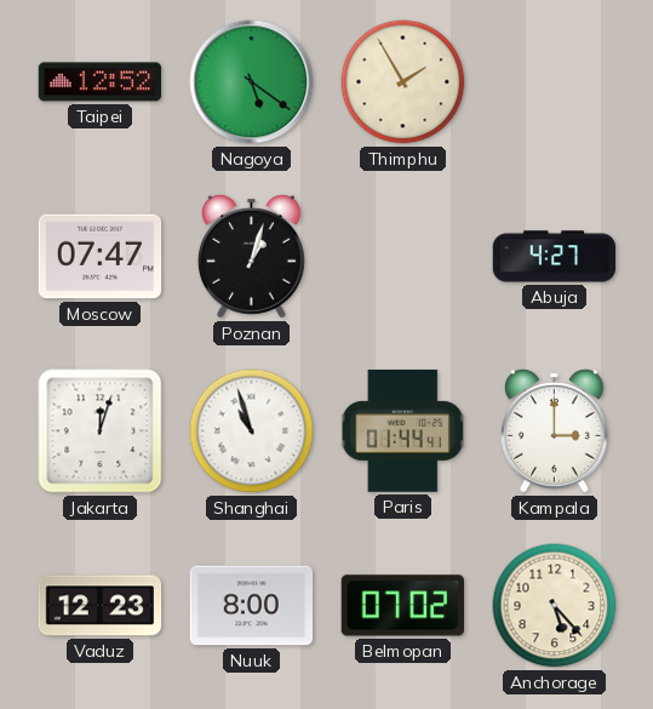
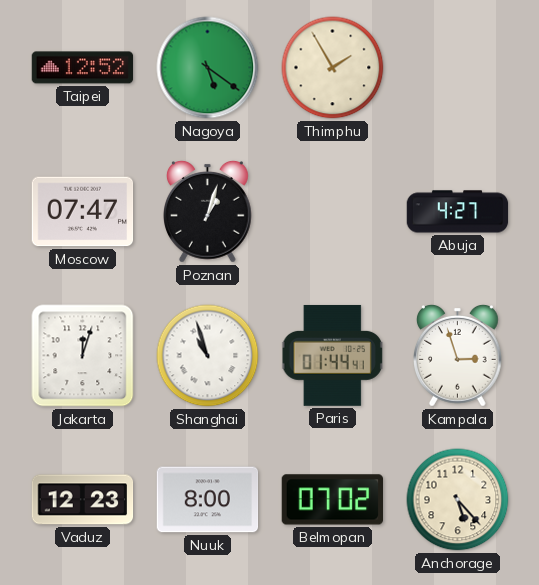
Kampala: 3:00 -> 2:57 (458, 356)
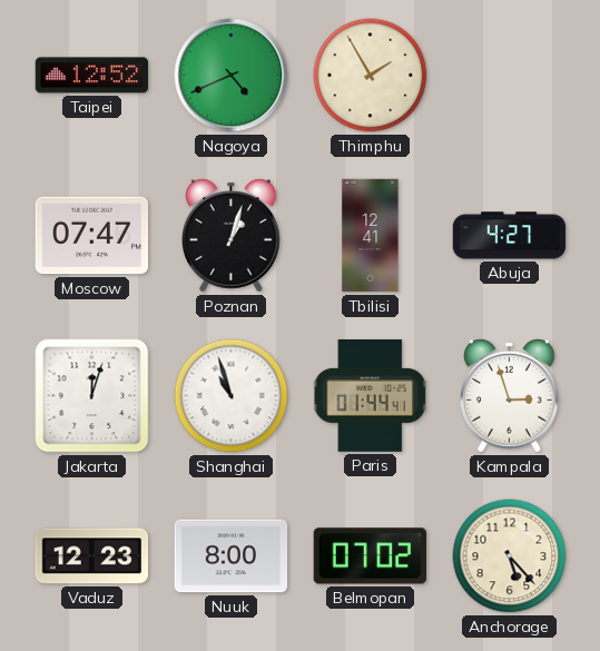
Nagoya: 5:21 -> 4:41 (232, 76)
Tbilisi: none -> 12:41 (371, 236)
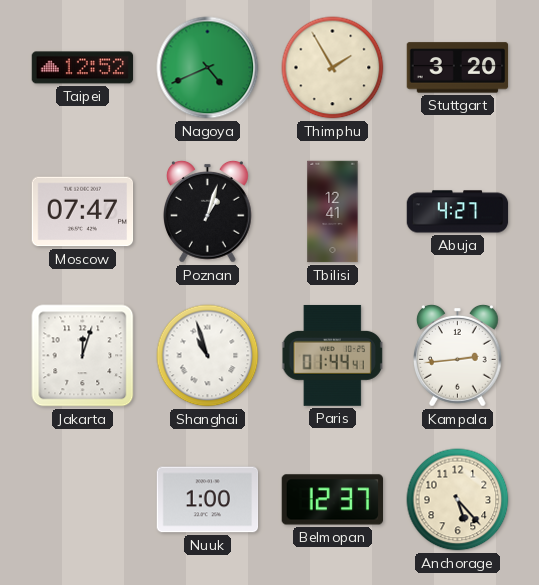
Stuttgart: none -> 3:20 (458, 68)
Kampala: 2:57 -> 2:44 (458, 356)
Vaduz: 12:23 -> none (92, 556)
Nuuk: 8:00 -> 1:00 (208, 500)
Belmopan: 07:02 -> 12:37 (333, 500)
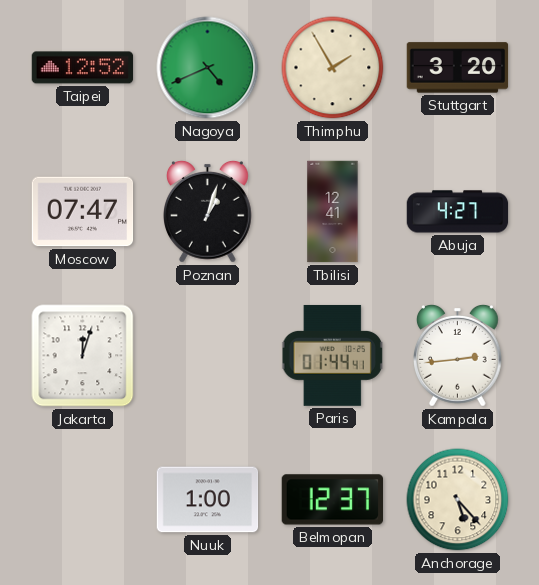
Shanghai: 10:57 -> none (208, 356)
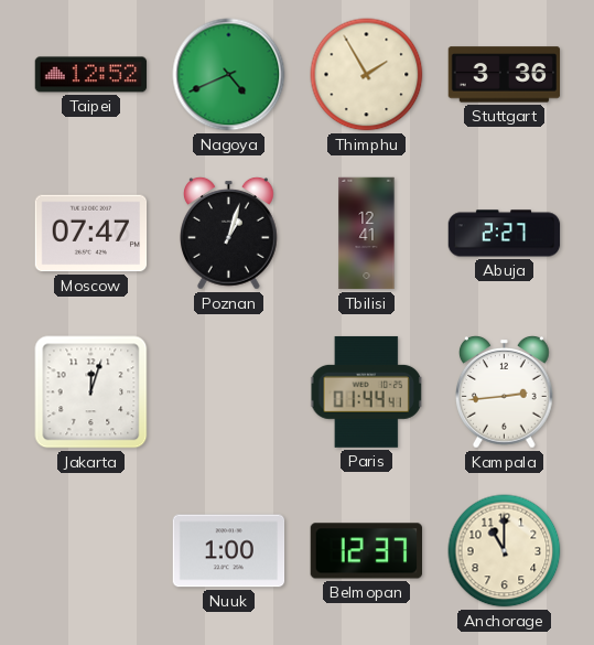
Stuttgart: 3:20 -> 3:36 (505, 75)
Abuja: 4:27 -> 2:27 (505, 234)
Anchorage: 5:23 -> 11:00 (505, 551)
